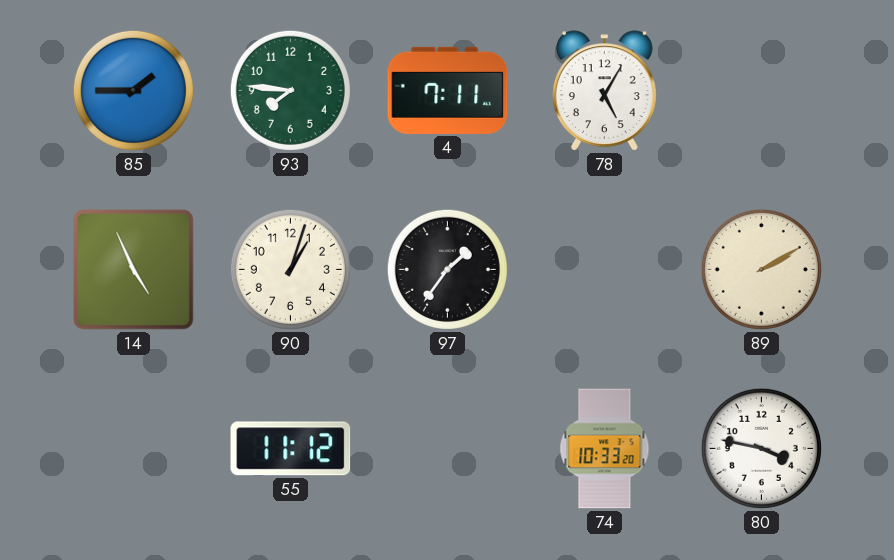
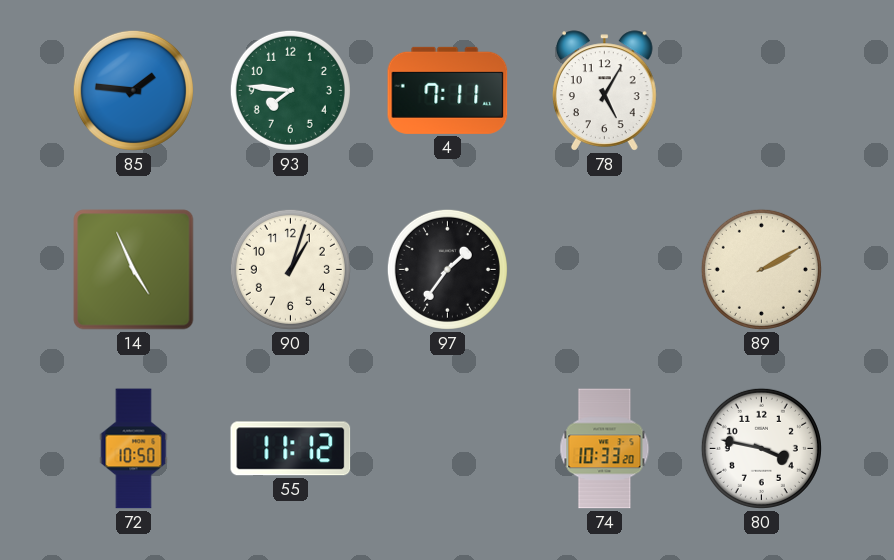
85: 1:45 -> 1:46 (133, 90)
72: none -> 10:50 (134, 449)
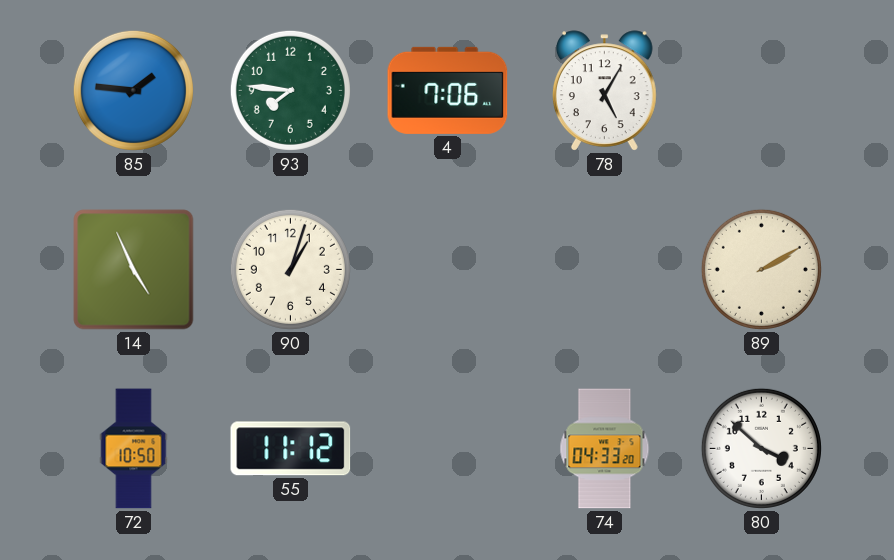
4: 7:11 -> 7:06 (448, 90)
97: 1:36 -> none (447, 269)
74: 10:33 -> 04:33 (605, 449)
80: 3:47 -> 3:52 (761, 448)
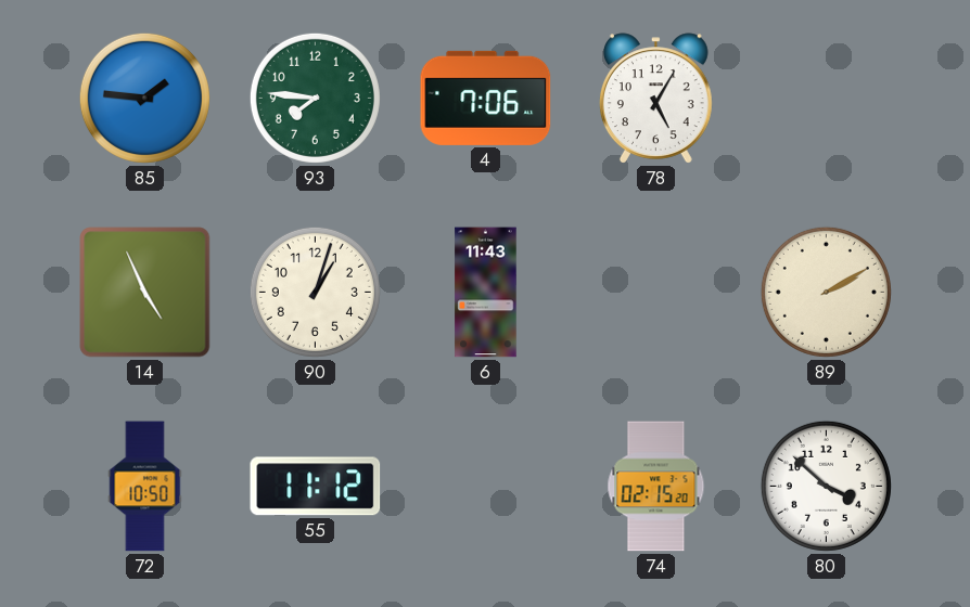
6: none -> 11:43 (486, 293)
74: 04:33 -> 02:15 (656, 487)
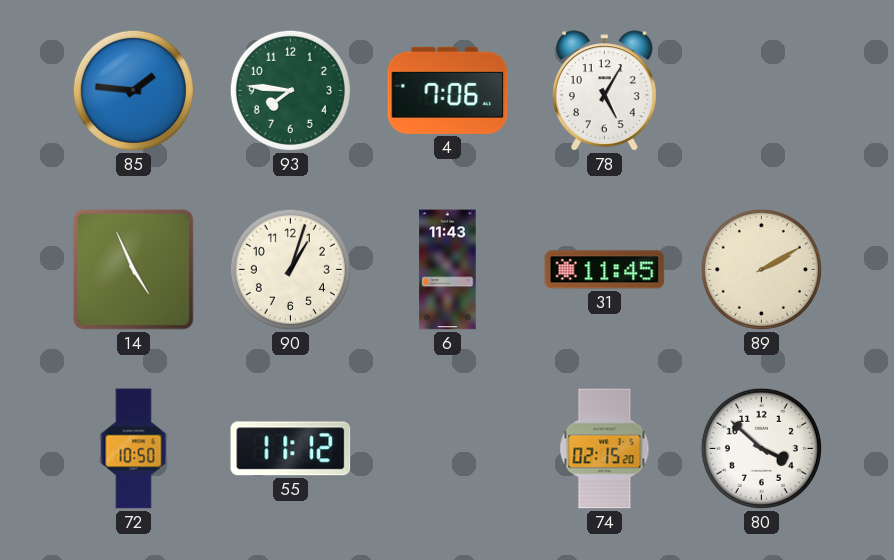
31: none -> 11:45 (605, 270)
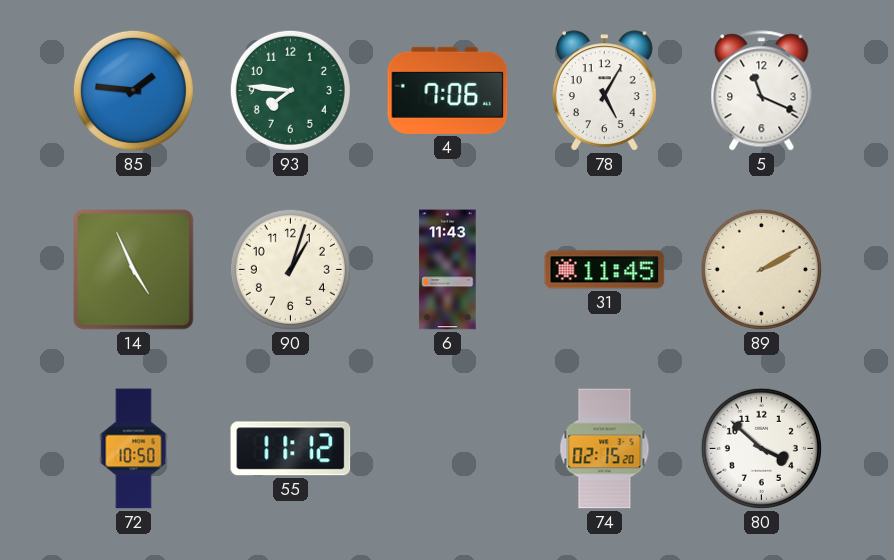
5: none -> 11:19 (762, 91)
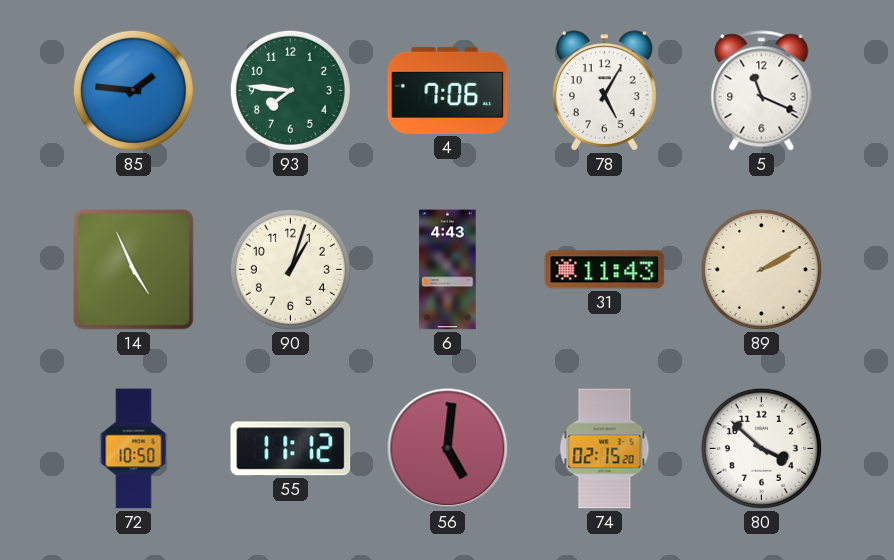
6: 11:43 -> 4:43 (448, 270)
31: 11:45 -> 11:43 (605, 270)
56: none -> 5:01 (448, 449)
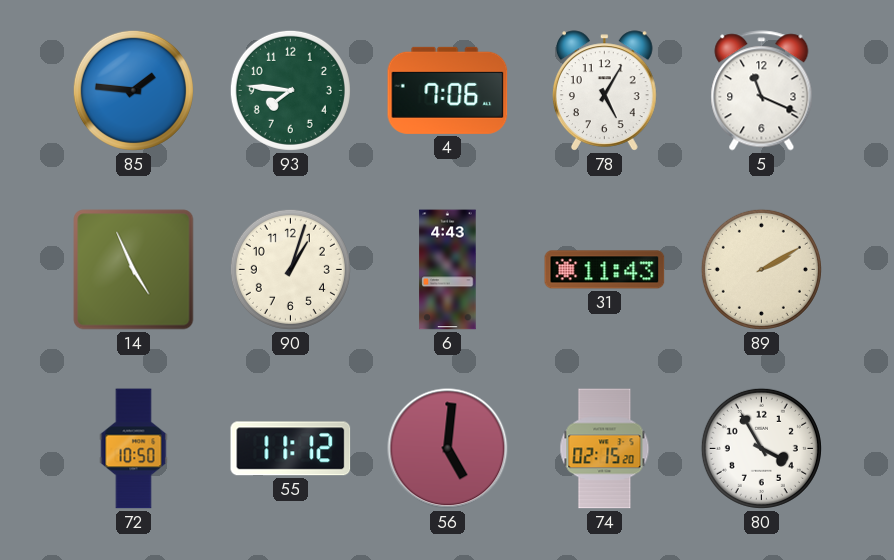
80: 3:52 -> 3:55 (761, 448)
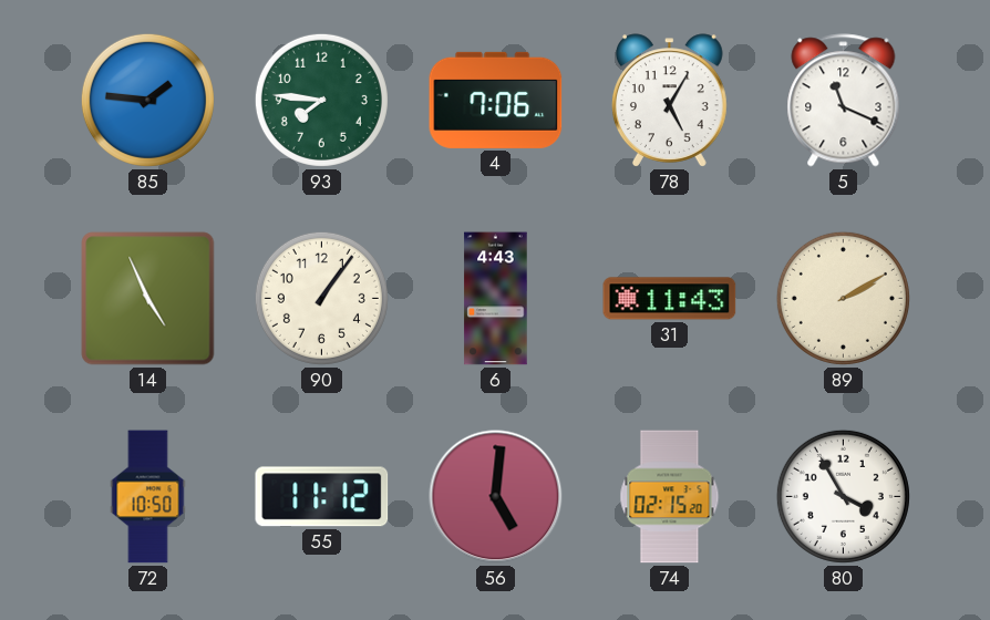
90: 1:03 -> 1:06 (321, 298)
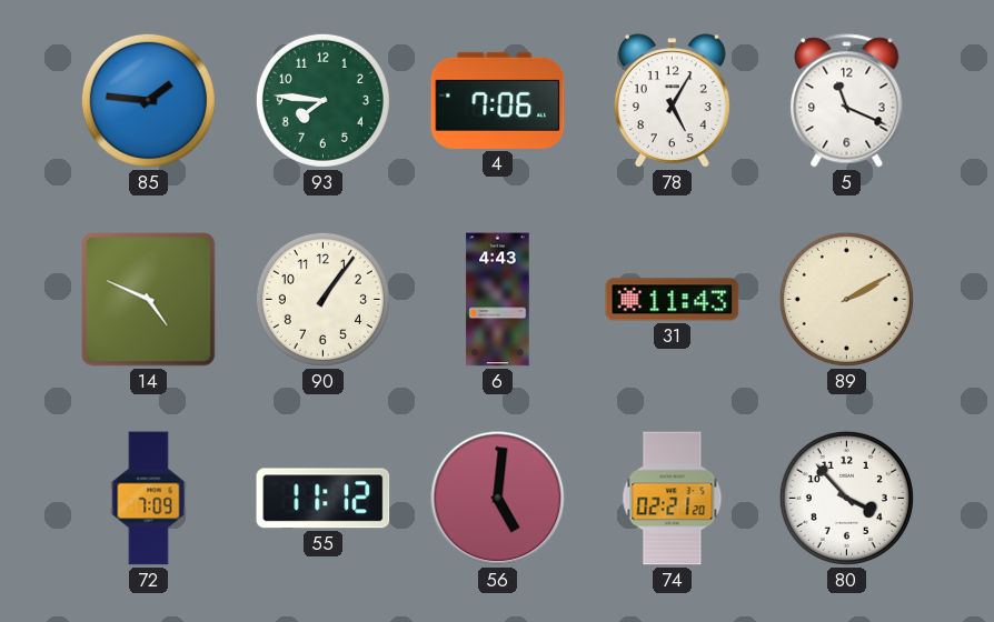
14: 4:56 -> 4:49 (149, 300)
72: 10:50 -> 7:09 (149, 499)
74: 02:15 -> 02:21 (673, 499)
80: 3:55 -> 3:53 (846, 498)
